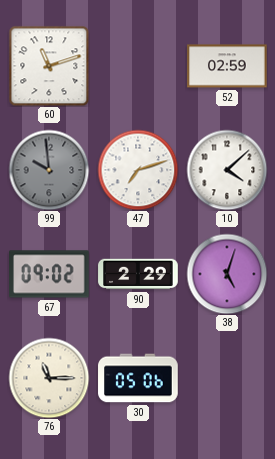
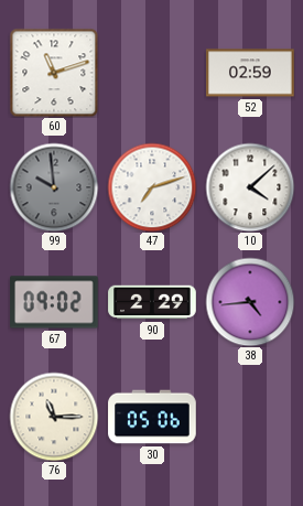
38: 5:03 -> 4:44 (250, 302)
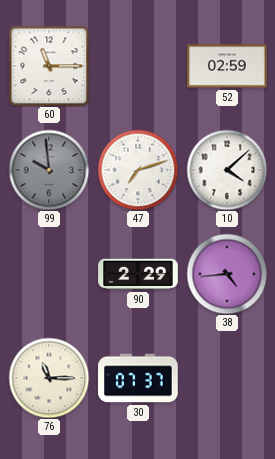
60: 11:12 -> 11:15 (49, 66)
67: 09:02 -> none (54, 302)
30: 05:06 -> 07:37 (138, 378)
